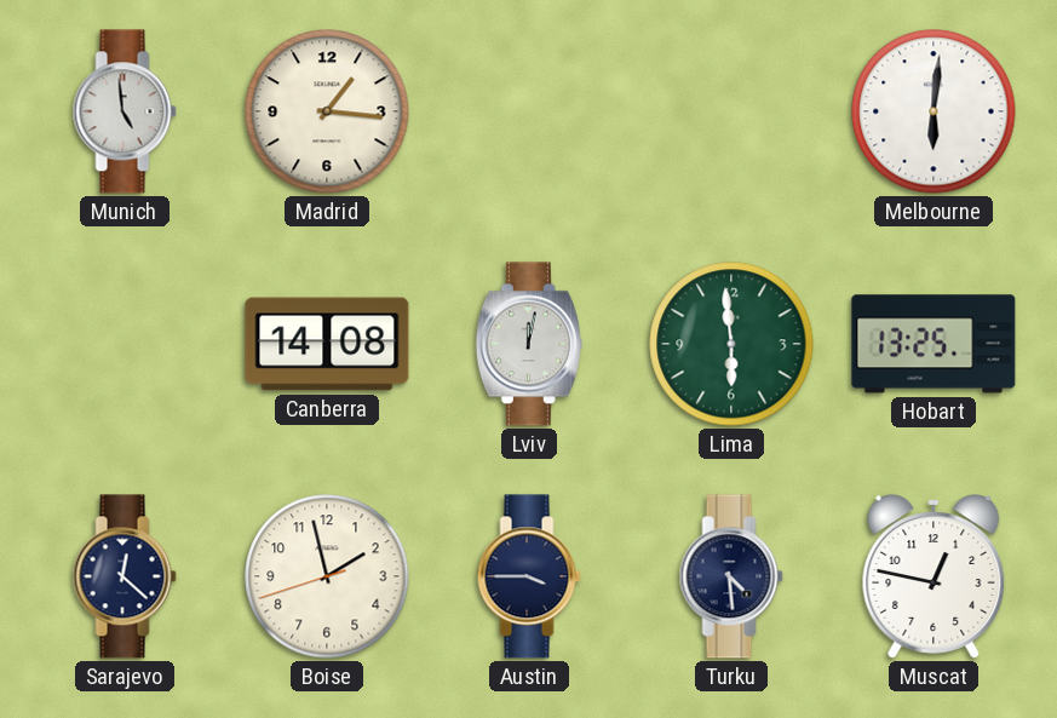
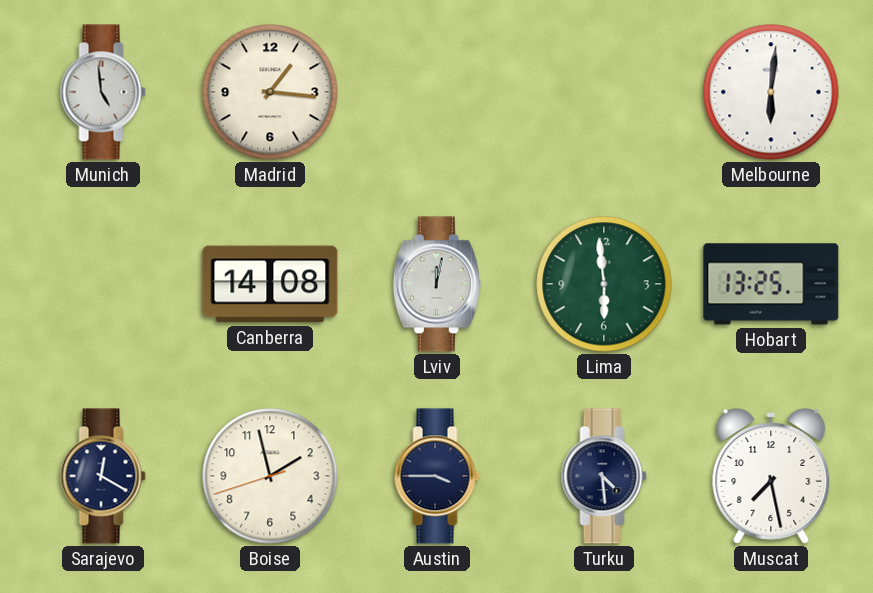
Sarajevo: 12:22 -> 12:20 (103, 476)
Muscat: 12:47 -> 7:28 (771, 476)
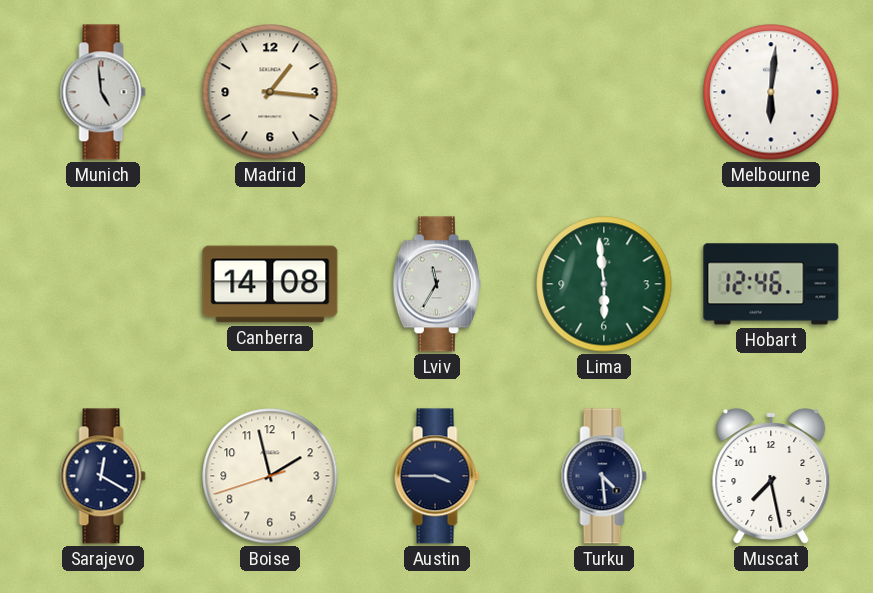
Lviv: 12:02 -> 11:35 (437, 284)
Hobart: 13:25 -> 12:46 (771, 284)
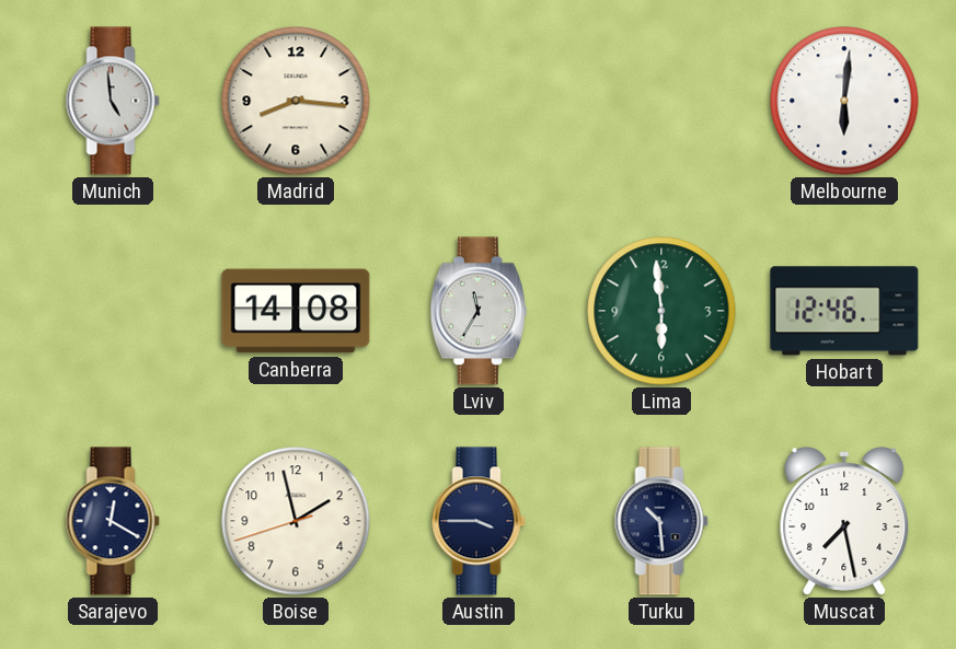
Madrid: 1:16 -> 8:16 (296, 101)
Turku: 4:29 -> 10:29 (661, 521)
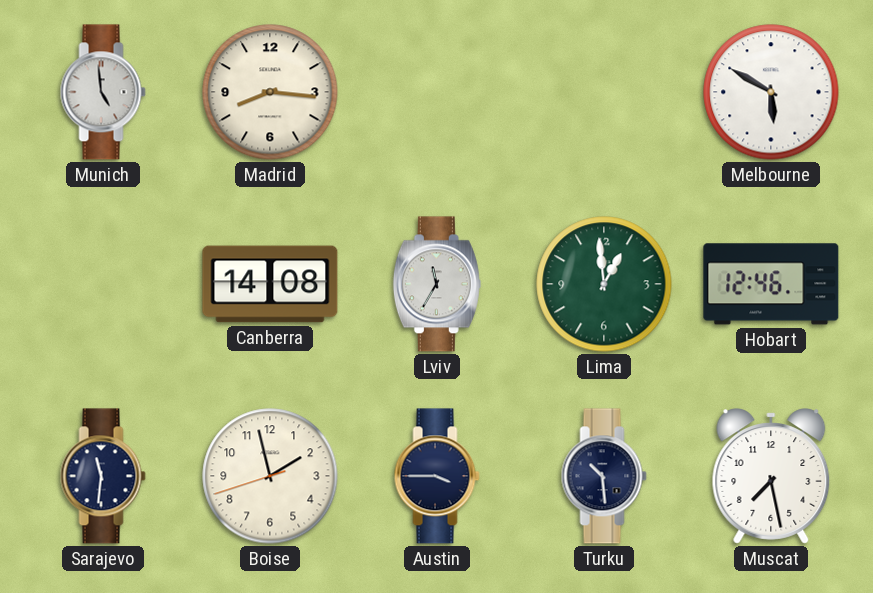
Melbourne: 6:01 -> 5:50 (771, 92)
Lima: 5:59 -> 12:59 (604, 284)
Sarajevo: 12:20 -> 11:31 (103, 476)
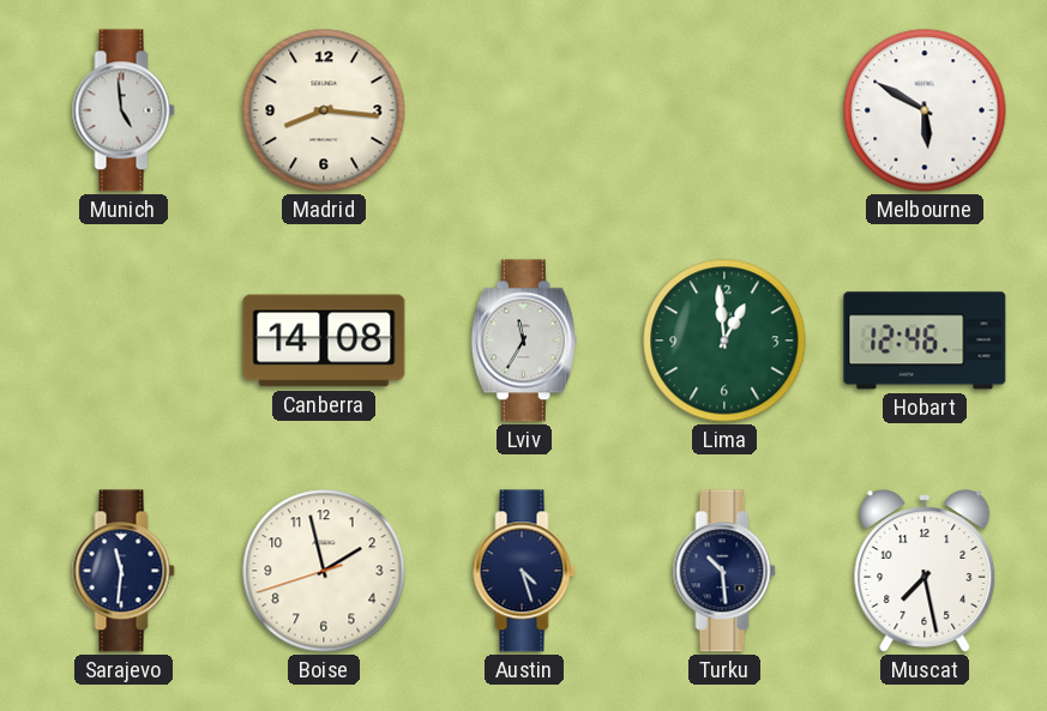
Austin: 3:45 -> 4:27 (524, 571)
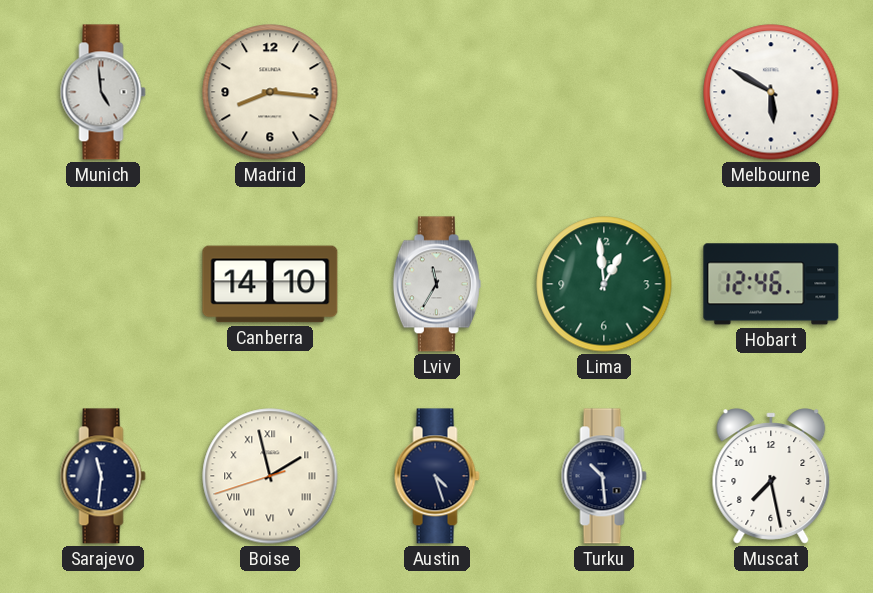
Canberra: 14:08 -> 14:10 (270, 284)
Boise numerals: Arabic -> Roman (270, 476)
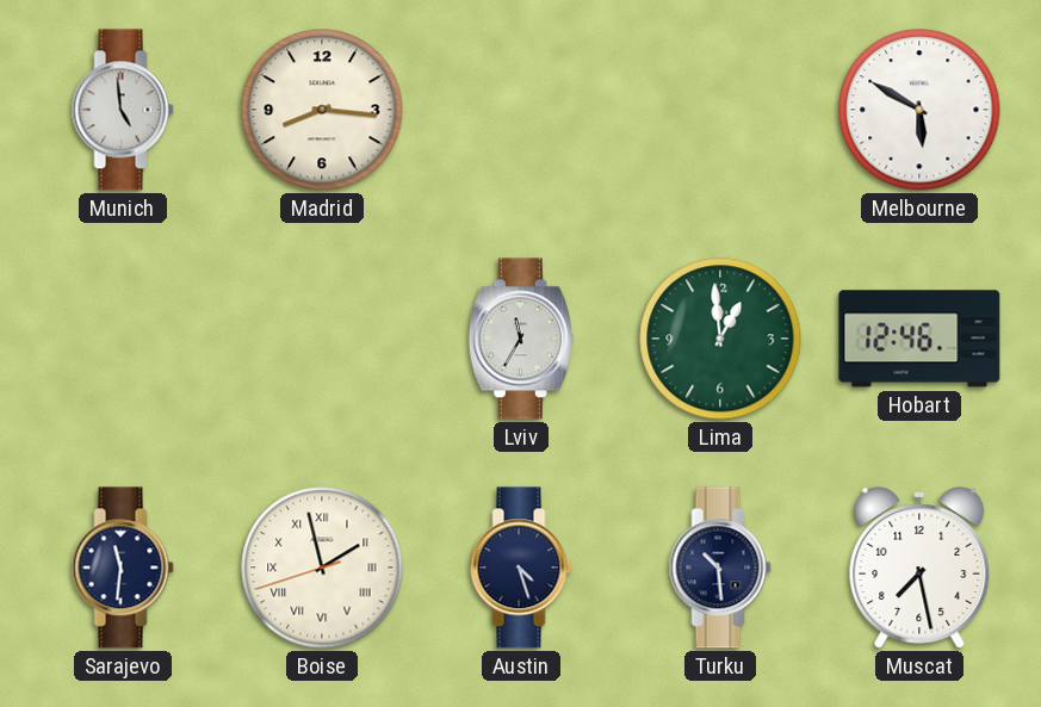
Canberra: 14:10 -> none (270, 284)
